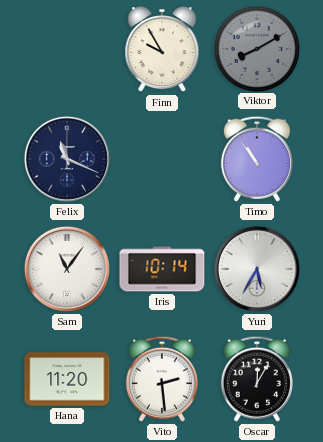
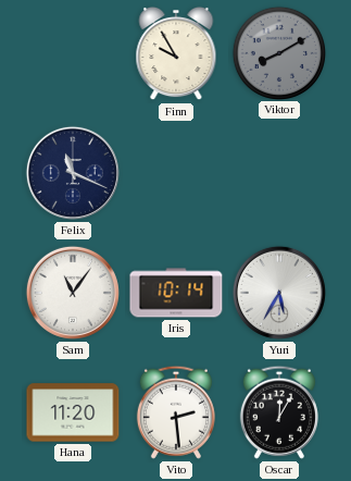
Timo: 10:54 -> none (257, 159)
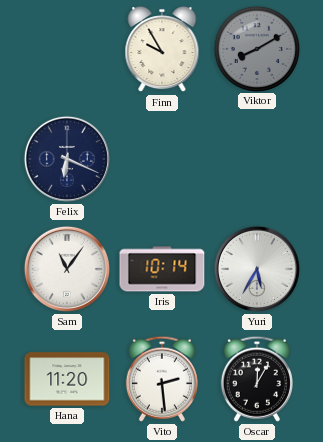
Felix: 11:19 -> 6:19 (67, 159)
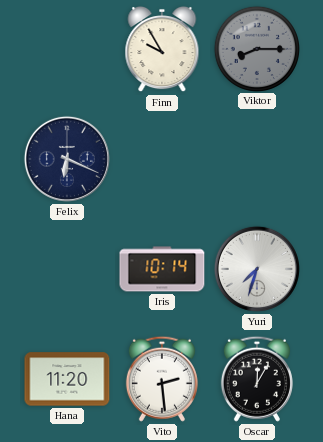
Viktor: 8:10 -> 8:15 (256, 48)
Sam: 11:06 -> none (67, 269)
Yuri: 5:35 -> 7:33 (257, 269)
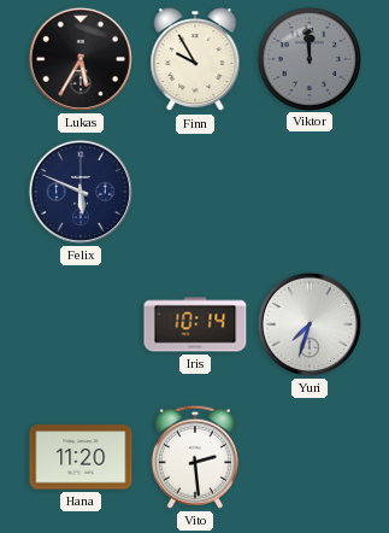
Lukas: none -> 5:35 (81, 59)
Viktor: 8:15 -> 11:59 (308, 58)
Felix: 6:19 -> 5:49 (81, 192)
Oscar: 12:05 -> none (257, 379)
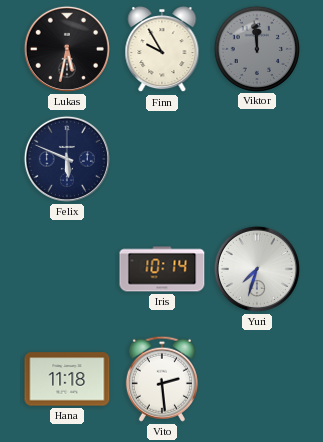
Lukas: 5:35 -> 5:32 (67, 49)
Hana: 11:20 -> 11:18 (67, 379)
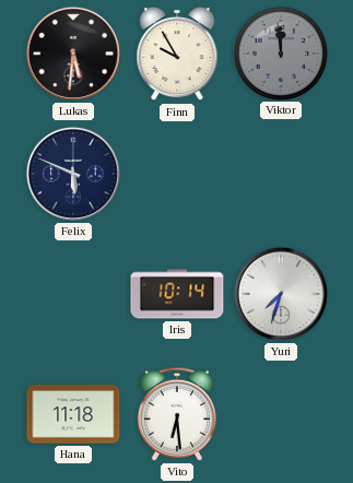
Lukas: 5:32 -> 5:31 (73, 54)
Vito: 2:29 -> 6:29 (177, 414)
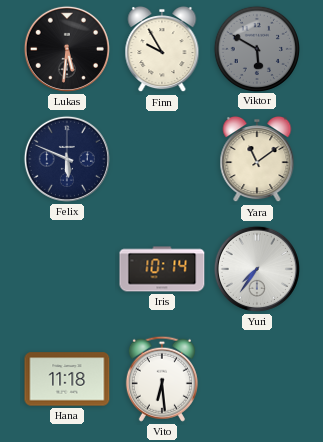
Viktor: 11:59 -> 5:50 (256, 48)
Yara: none -> 11:09 (257, 159)
Yuri: 7:33 -> 7:36 (257, 269)
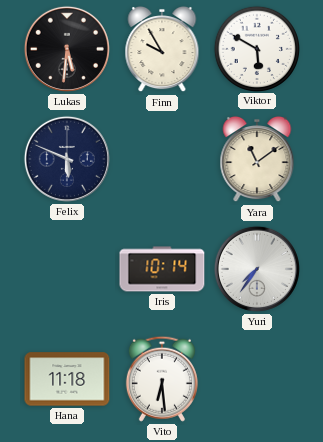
Viktor dial: grey -> white (256, 48)
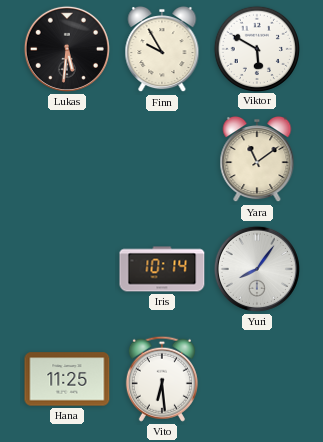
Felix: 5:49 -> none (67, 159)
Yuri: 7:36 -> 8:06 (257, 269)
Hana: 11:18 -> 11:25 (67, 379)
